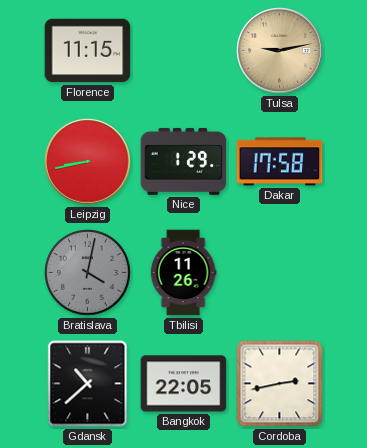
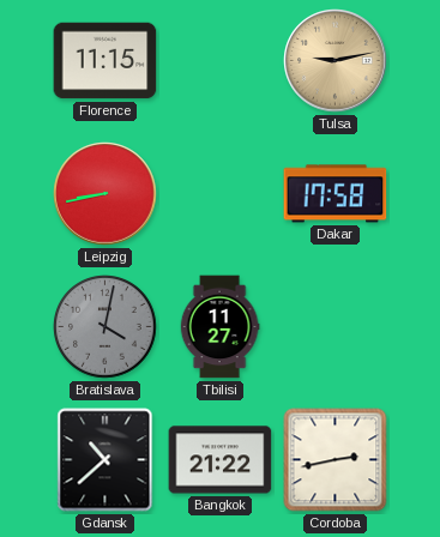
Nice: 1:29 -> none (184, 161)
Tbilisi: 11:26 -> 11:27 (219, 327)
Bangkok: 22:05 -> 21:22 (221, 460)
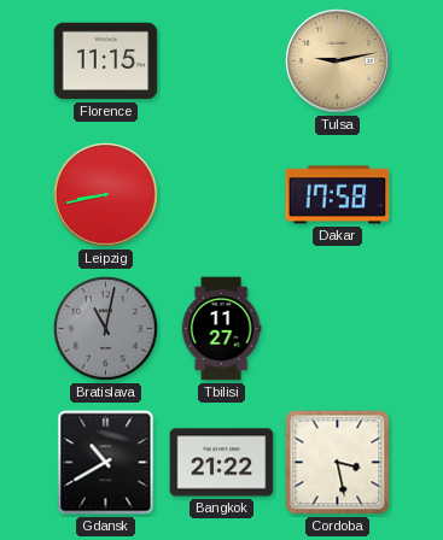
Bratislava: 4:02 -> 11:02 (106, 329)
Gdansk: 10:38 -> 10:40 (106, 463)
Cordoba: 2:43 -> 3:28 (338, 463)
